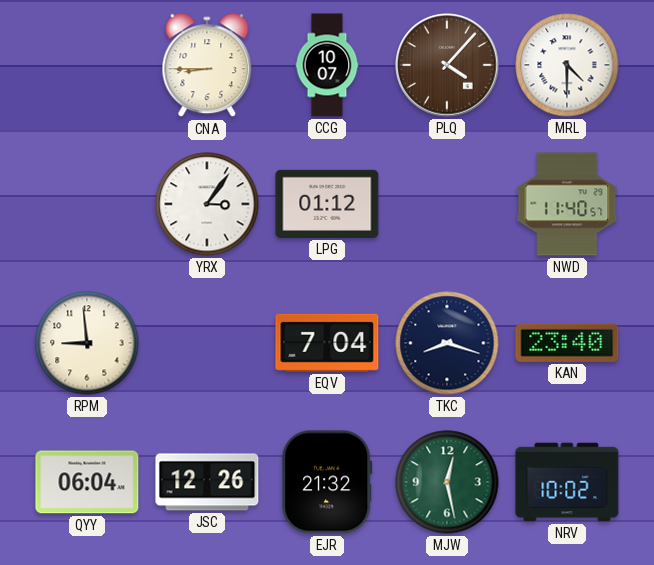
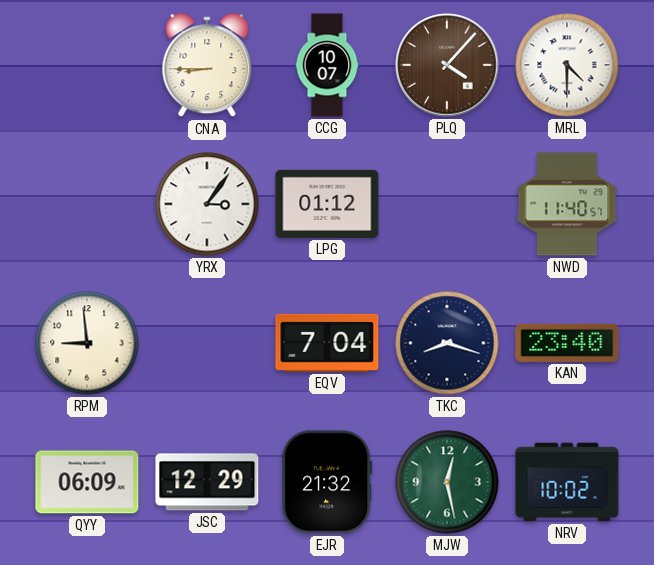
QYY: 06:04 -> 06:09 (87, 482)
JSC: 12:26 -> 12:29 (207, 482)
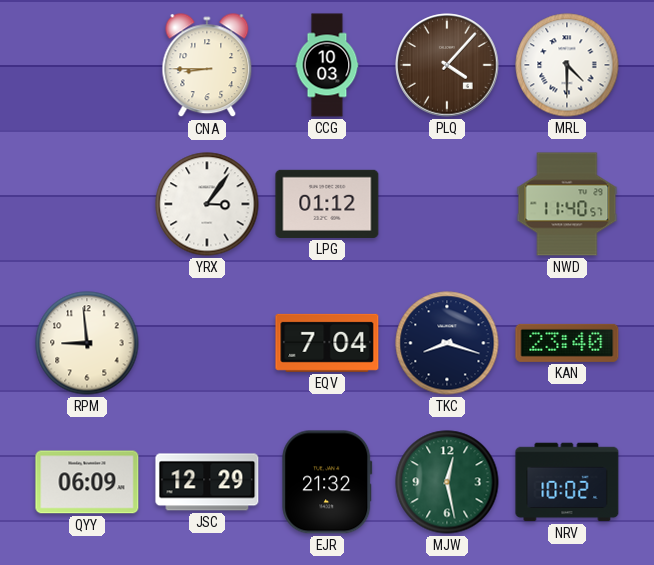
CCG: 10:07 -> 10:03 (327, 65)
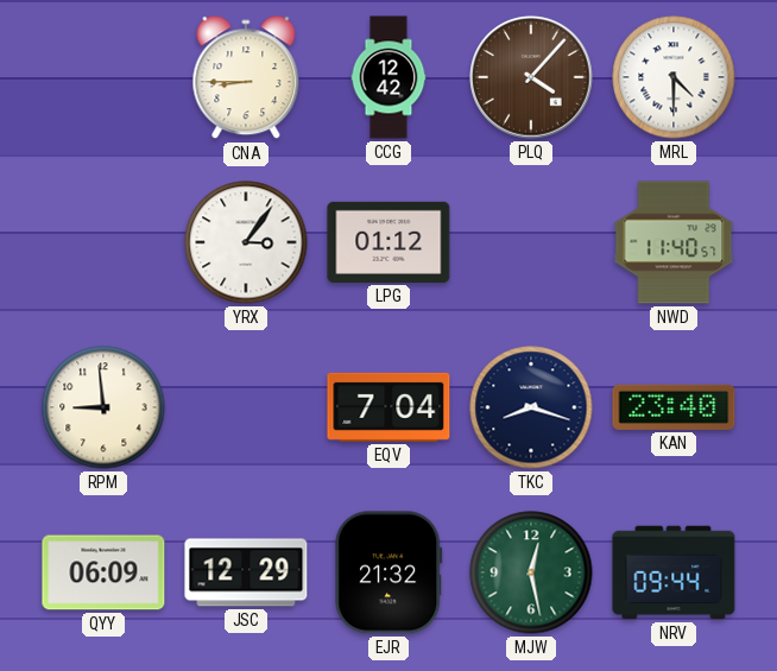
CCG: 10:03 -> 12:42 (389, 77)
NRV: 10:02 -> 09:44 (674, 572)
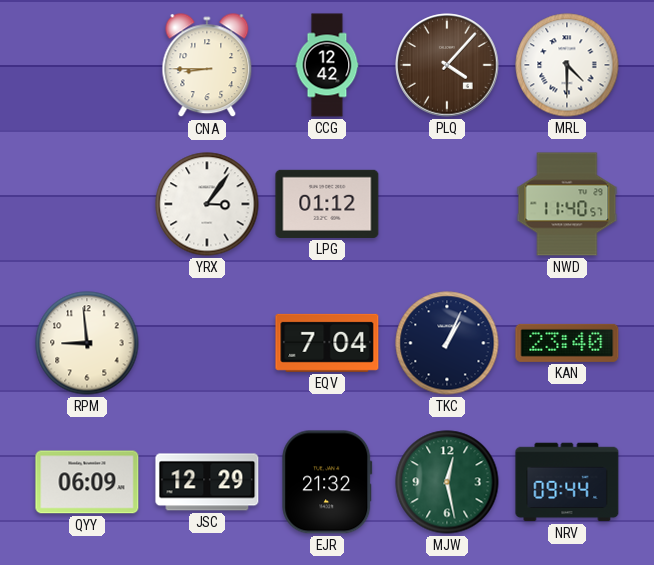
TKC: 8:18 -> 1:04 (447, 343)
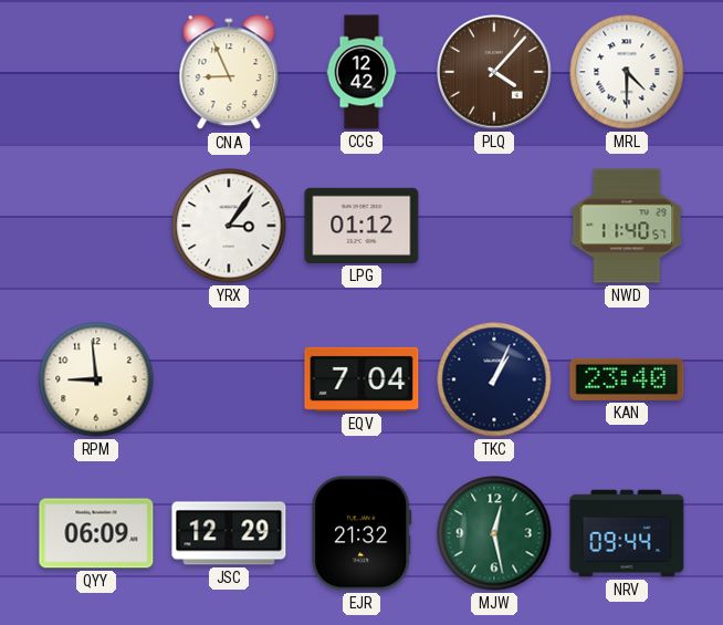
CNA: 8:45 -> 8:56 (229, 73)
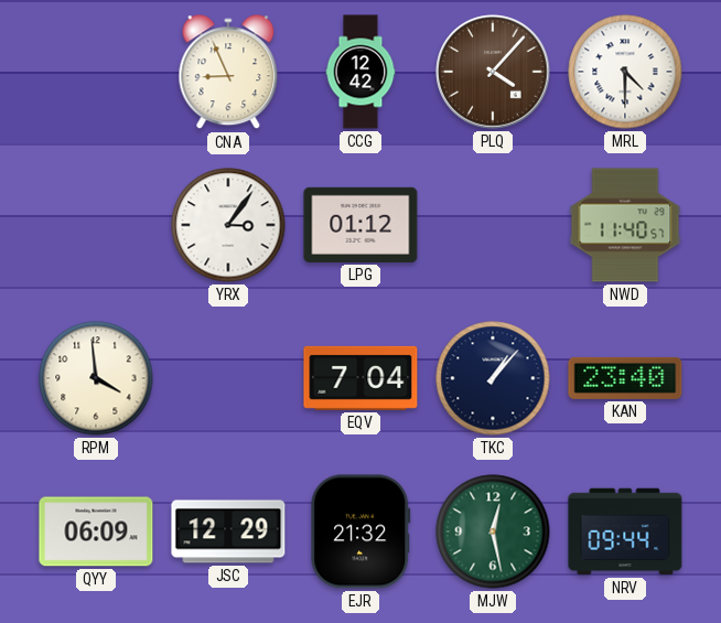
RPM: 8:59 -> 3:59 (96, 378)
TKC: 1:04 -> 1:07 (493, 378)
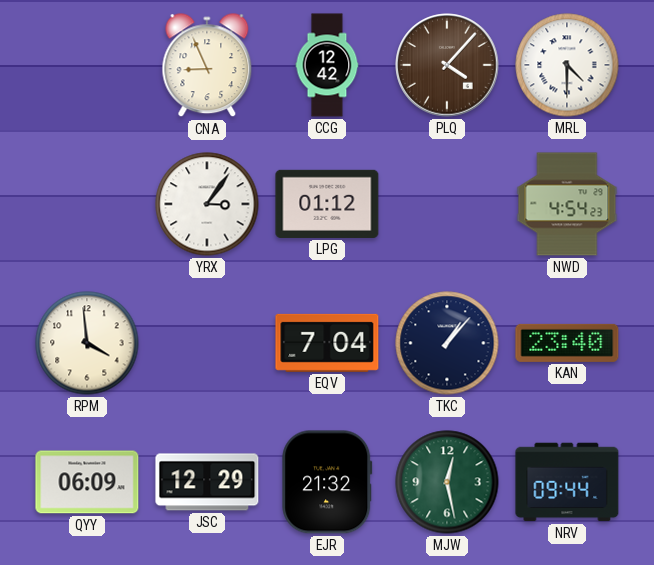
NWD: 11:40 -> 4:54 (567, 204)
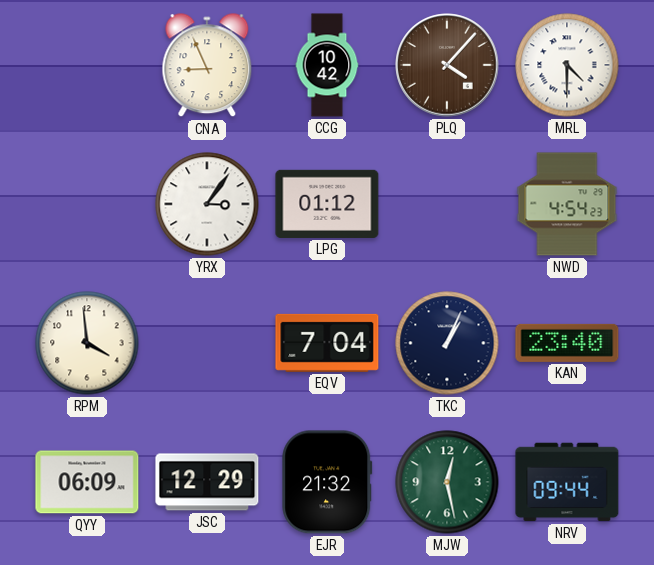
CCG: 12:42 -> 10:42 (327, 65)
TKC: 1:07 -> 1:04 (447, 343)
